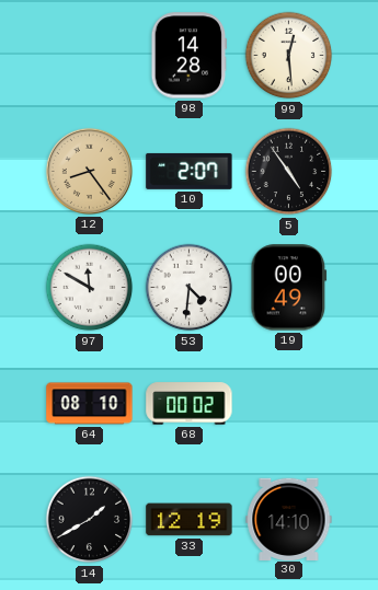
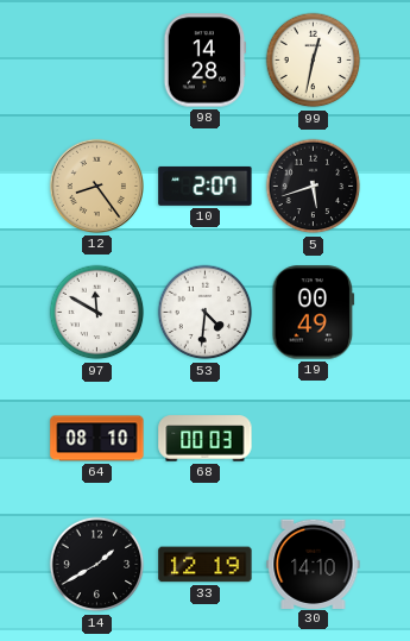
99: 12:29 -> 12:32 (314, 61)
5: 4:54 -> 5:42 (314, 187)
68: 00:02 -> 00:03 (206, 439)
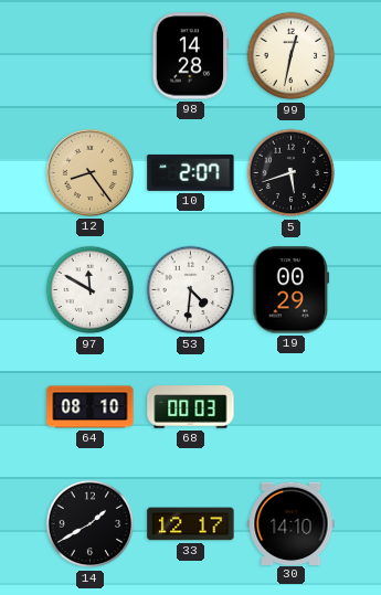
19: 00:49 -> 00:29 (292, 290)
33: 12:19 -> 12:17 (191, 524)
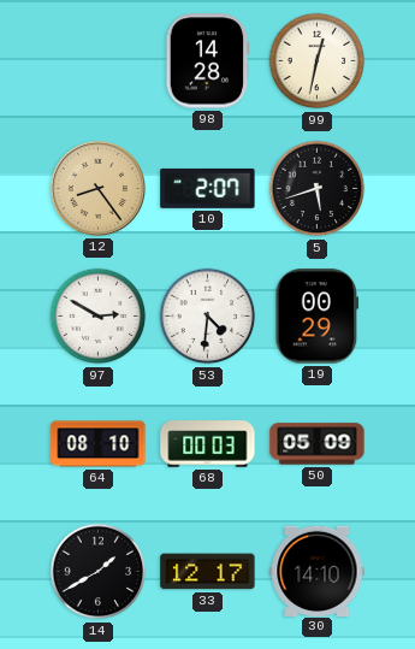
97: 11:50 -> 2:50 (99, 317)
50: none -> 05:09 (318, 444)
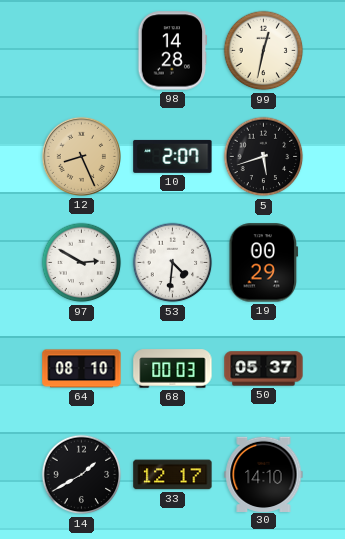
12: 8:24 -> 8:26 (81, 156)
50: 05:09 -> 05:37 (264, 369)
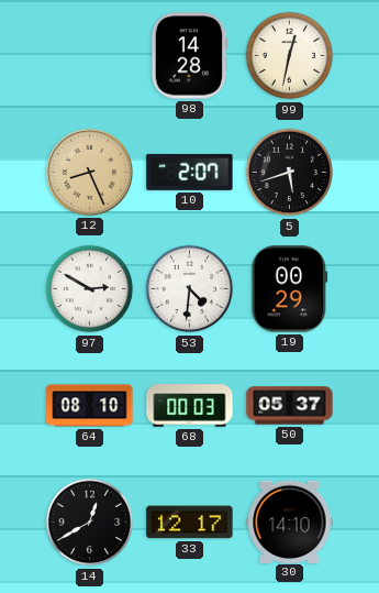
14: 1:40 -> 12:40 (90, 523)
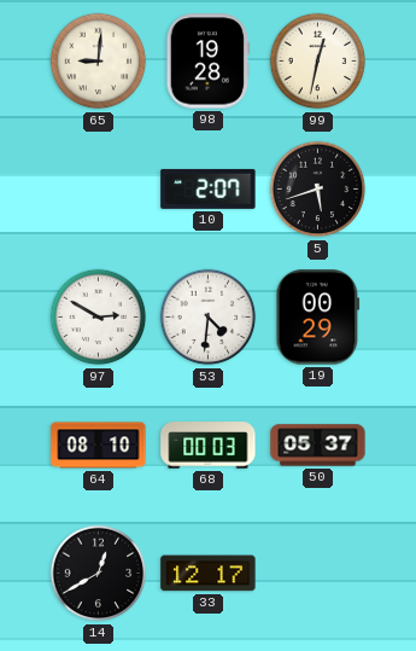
65: none -> 9:01 (99, 62)
98: 14:28 -> 19:28 (209, 62)
12: 8:26 -> none (89, 172)
30: 14:10 -> none (290, 521)
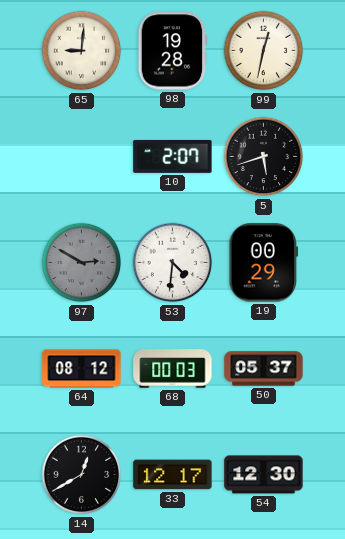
97 dial: white -> grey (82, 263)
64: 08:10 -> 08:12 (82, 369)
54: none -> 12:30 (264, 475)
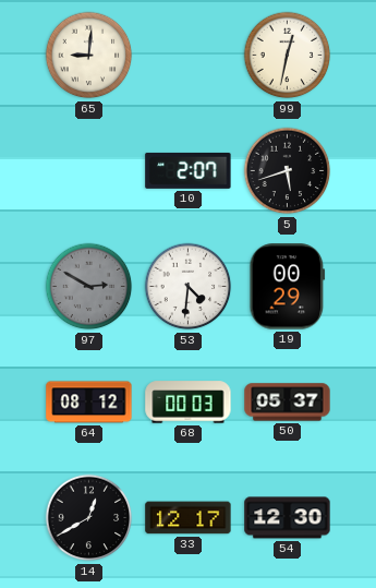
98: 19:28 -> none (173, 51)
